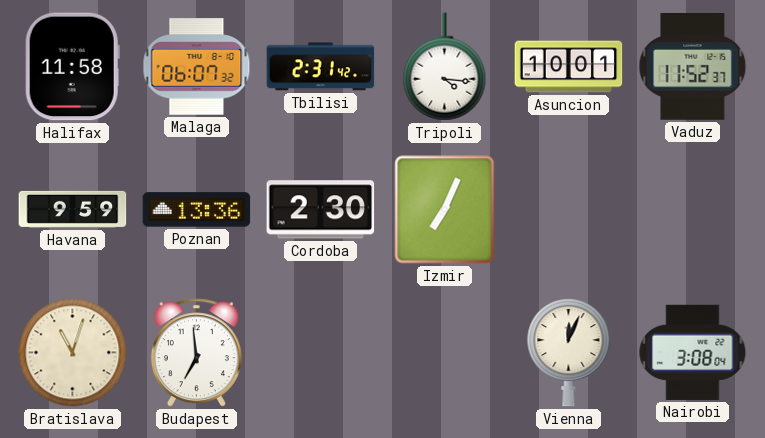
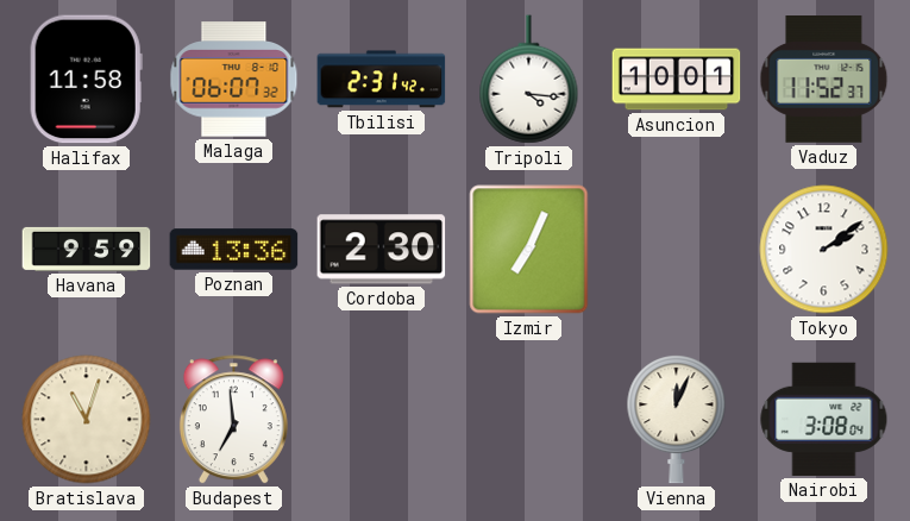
Tokyo: none -> 2:09 (824, 250)
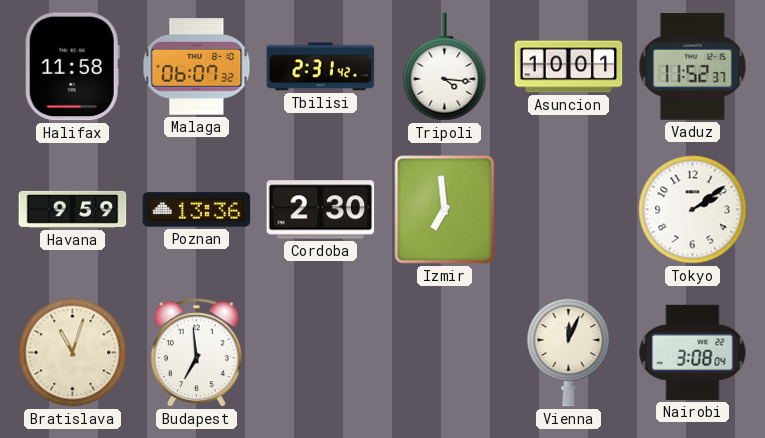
Izmir: 7:04 -> 6:59 (445, 210)
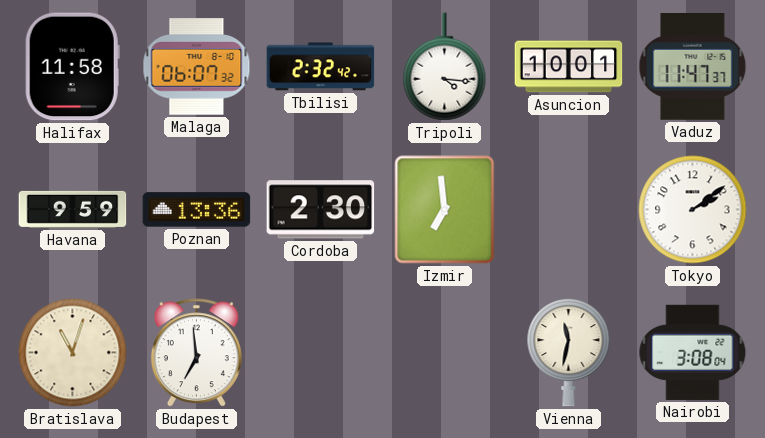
Tbilisi: 2:31 -> 2:32 (321, 67)
Vaduz: 11:52 -> 11:47 (693, 67)
Vienna: 12:04 -> 11:32 (569, 352)
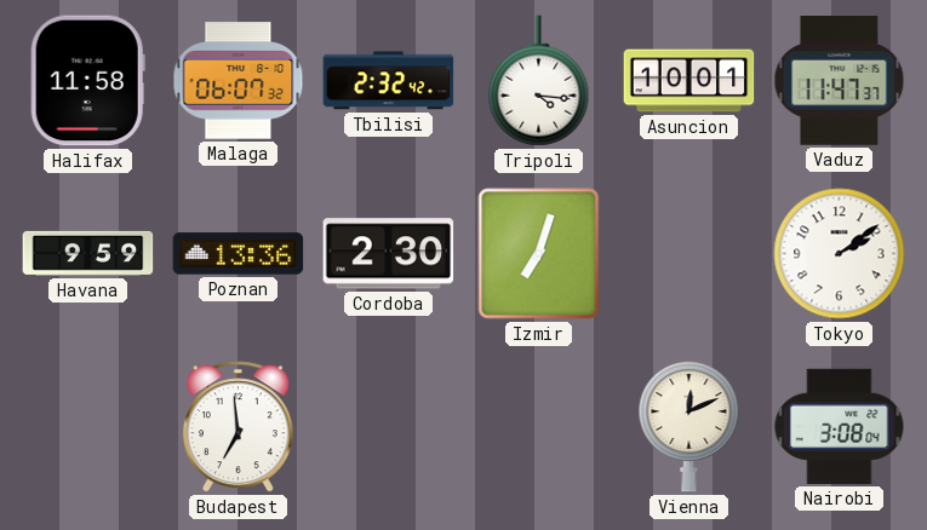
Izmir: 6:59 -> 7:03 (539, 254)
Bratislava: 11:03 -> none (73, 353)
Vienna: 11:32 -> 12:11 (689, 426)
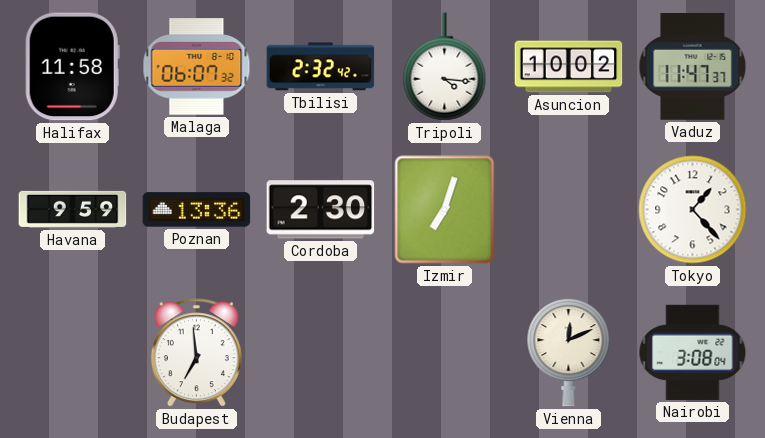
Asuncion: 10:01 -> 10:02 (569, 67)
Tokyo: 2:09 -> 1:23 (693, 210)
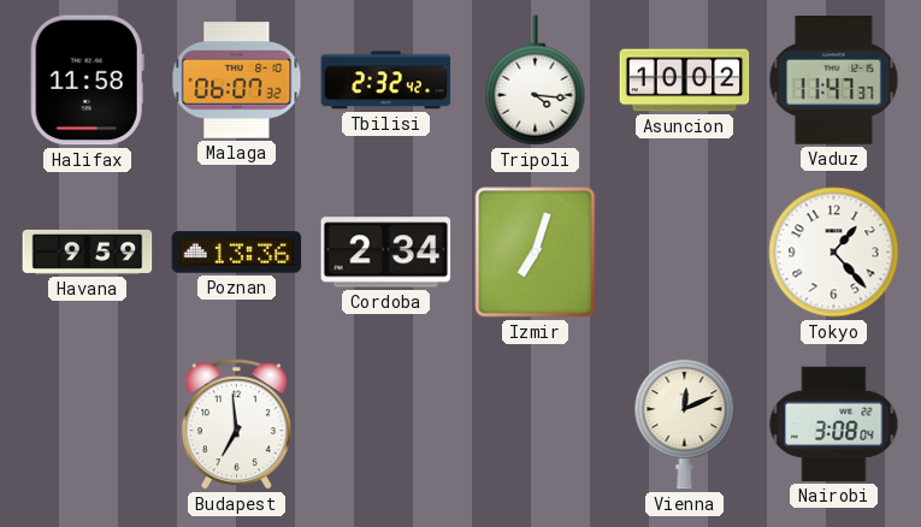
Cordoba: 2:30 -> 2:34 (386, 253)
